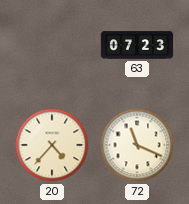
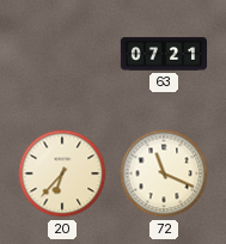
63: 07:23 -> 07:21 (164, 54)
20: 4:37 -> 6:37 (62, 173)
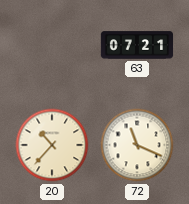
20: 6:37 -> 10:37 (52, 145)
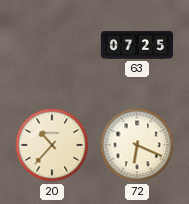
63: 07:21 -> 07:25 (137, 45)
72: 11:19 -> 6:19 (137, 145)
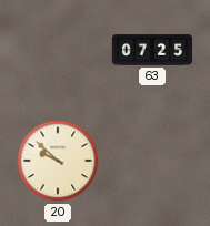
20: 10:37 -> 9:52 (58, 161)
72: 6:19 -> none (137, 145)
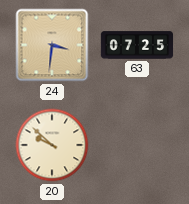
24: none -> 3:31 (52, 45)
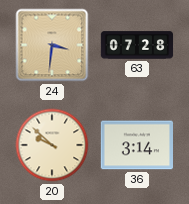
63: 07:25 -> 07:28 (137, 45)
36: none -> 3:14 (136, 145)
